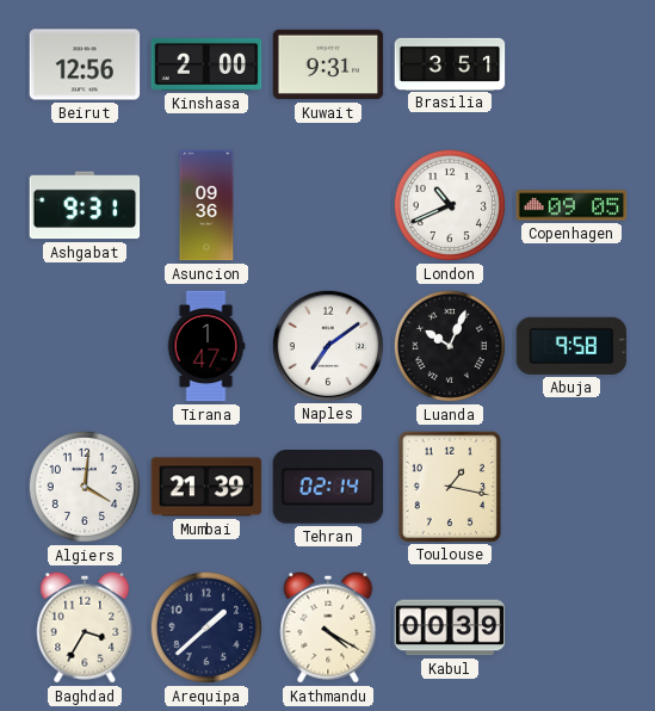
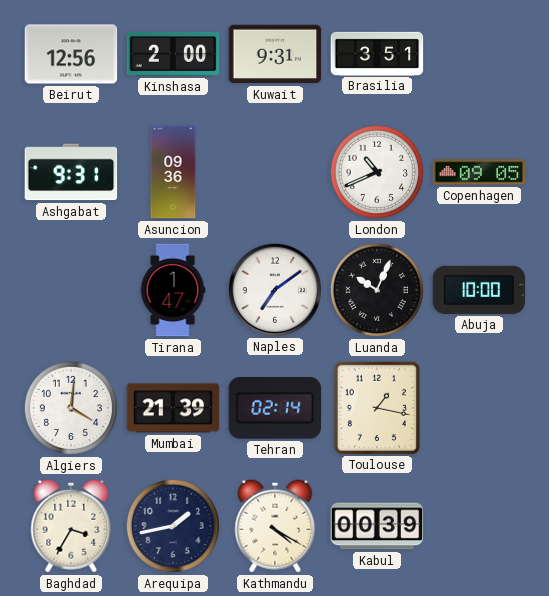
Abuja: 9:58 -> 10:00 (479, 290)
Arequipa: 1:38 -> 1:43 (173, 526)
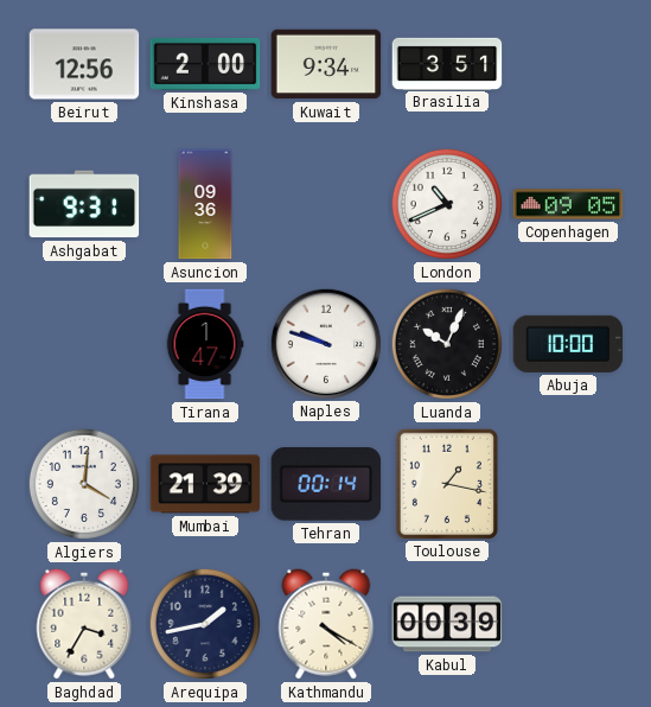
Kuwait: 9:31 -> 9:34 (326, 64)
Naples: 7:09 -> 9:48 (325, 343)
Tehran: 02:14 -> 00:14 (326, 484)
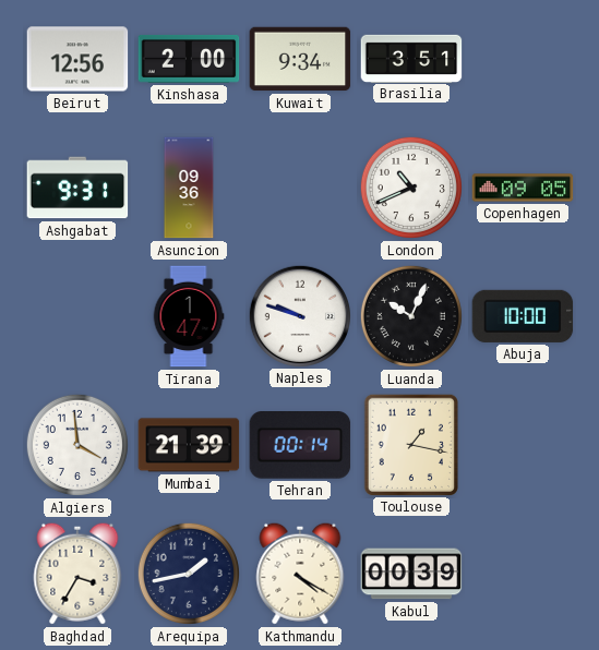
Algiers: 4:01 -> 3:59 (77, 445)
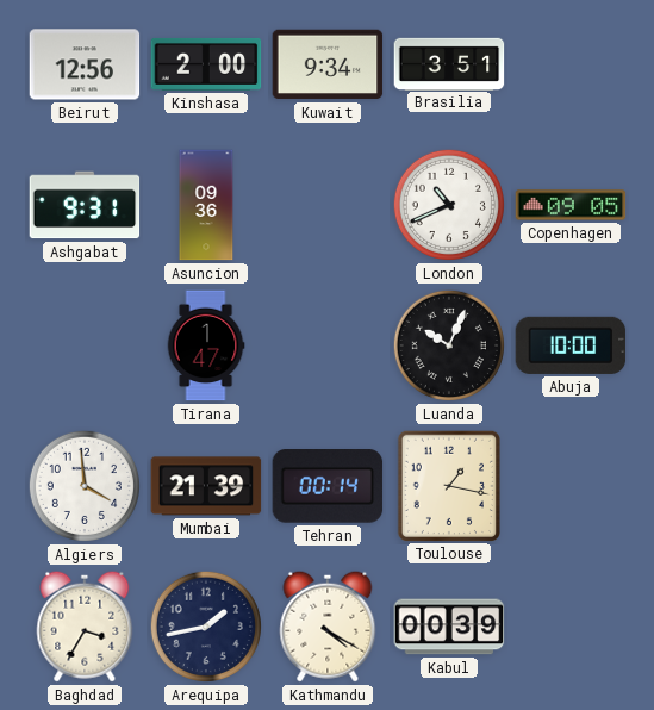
Naples: 9:48 -> none (299, 315)
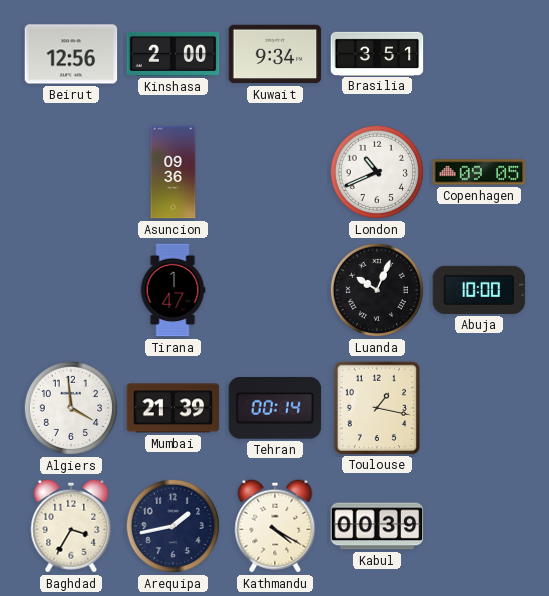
Ashgabat: 9:31 -> none (85, 205)
